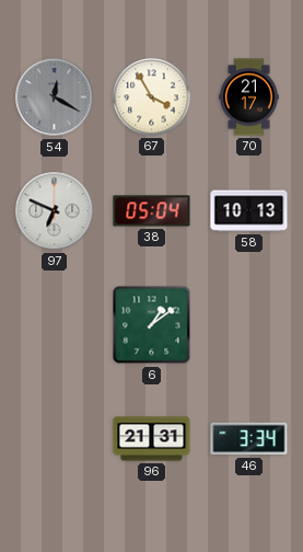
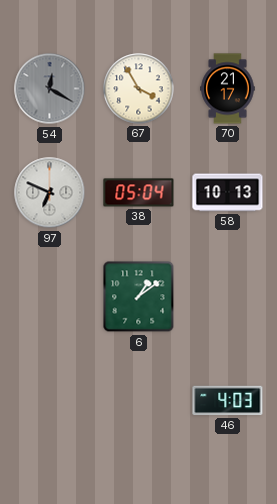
96: 21:31 -> none (152, 439)
46: 3:34 -> 4:03 (228, 401)
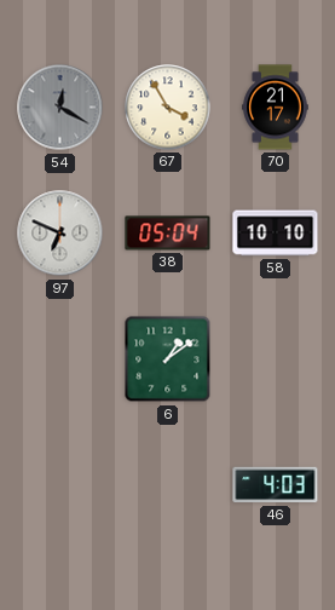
58: 10:13 -> 10:10 (276, 234)
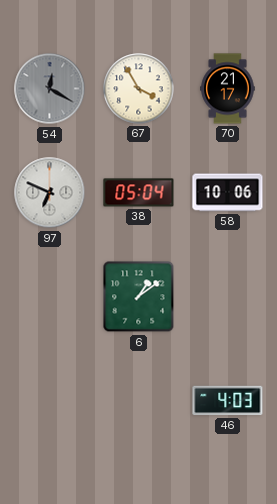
58: 10:10 -> 10:06 (228, 193)
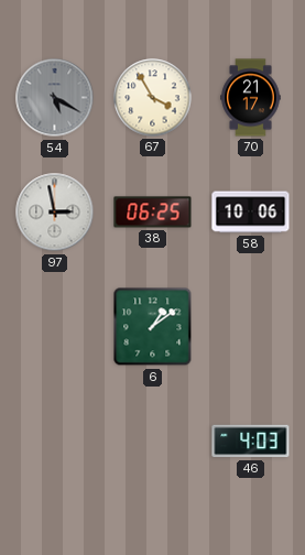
54: 12:20 -> 5:20 (55, 98)
97: 6:49 -> 2:58 (55, 213)
38: 05:04 -> 06:25 (153, 213)
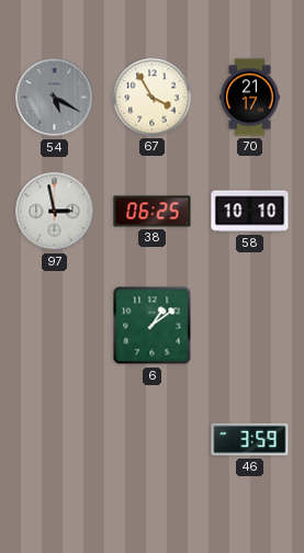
58: 10:06 -> 10:10 (250, 212)
46: 4:03 -> 3:59 (250, 440)
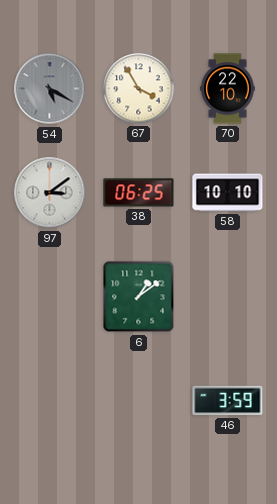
70: 21:17 -> 22:10 (228, 89)
97: 2:58 -> 3:09 (50, 193)
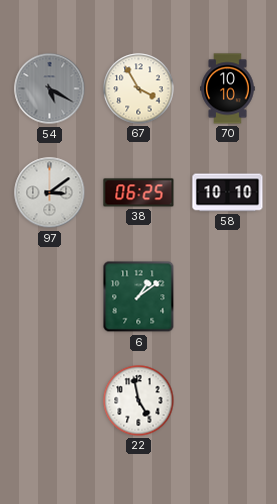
70: 22:10 -> 10:10 (228, 89)
22: none -> 4:58 (139, 401)
46: 3:59 -> none (228, 401)
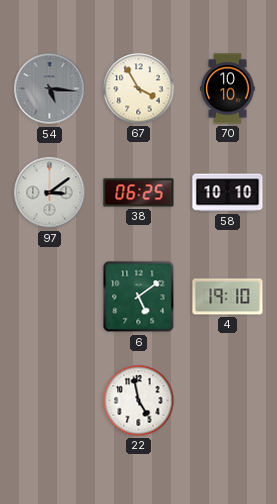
54: 5:20 -> 5:16 (50, 89)
6: 1:09 -> 5:09 (139, 297)
4: none -> 19:10 (228, 297)
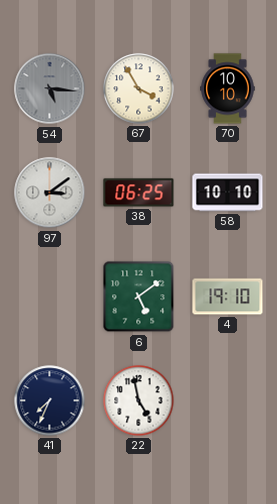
41: none -> 7:34 (50, 401)
